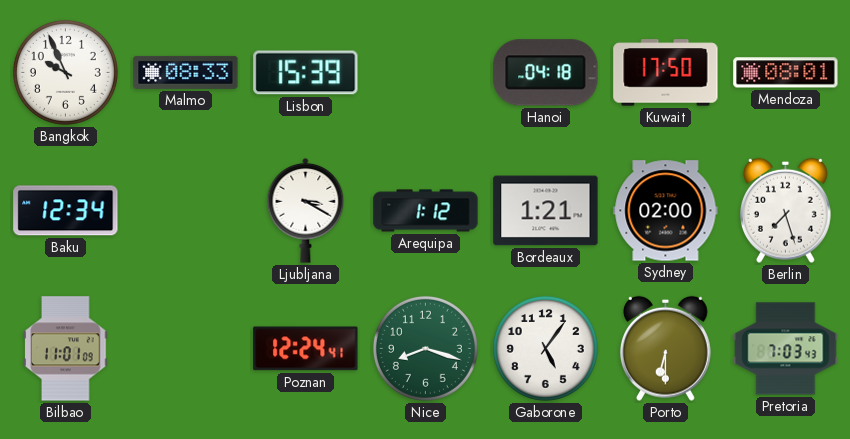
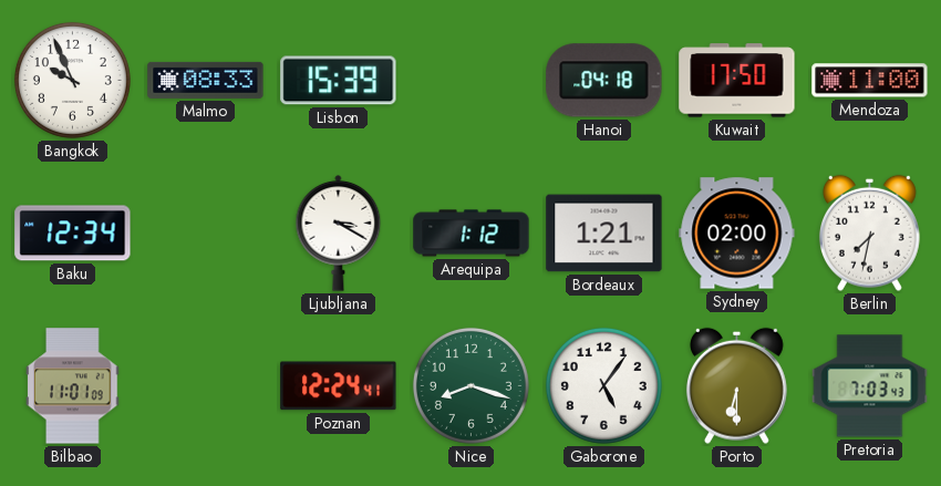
Mendoza: 08:01 -> 11:00 (870, 81)
Berlin: 7:27 -> 7:32 (869, 232)
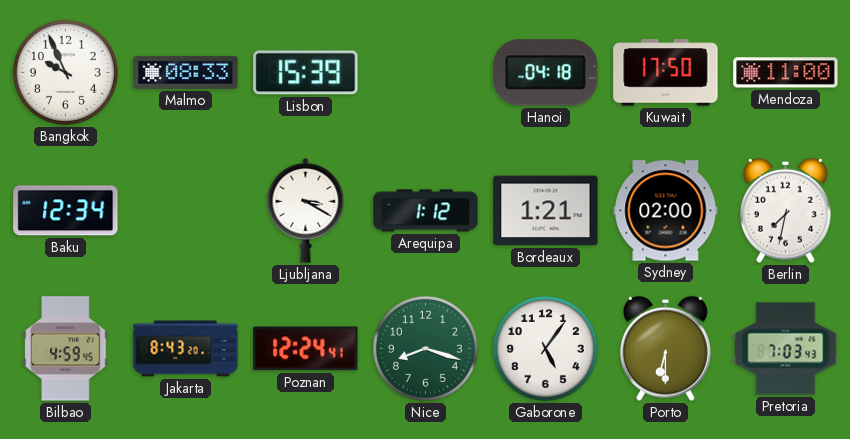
Bilbao: 11:01 -> 4:59 (66, 349)
Jakarta: none -> 8:43 (186, 349)
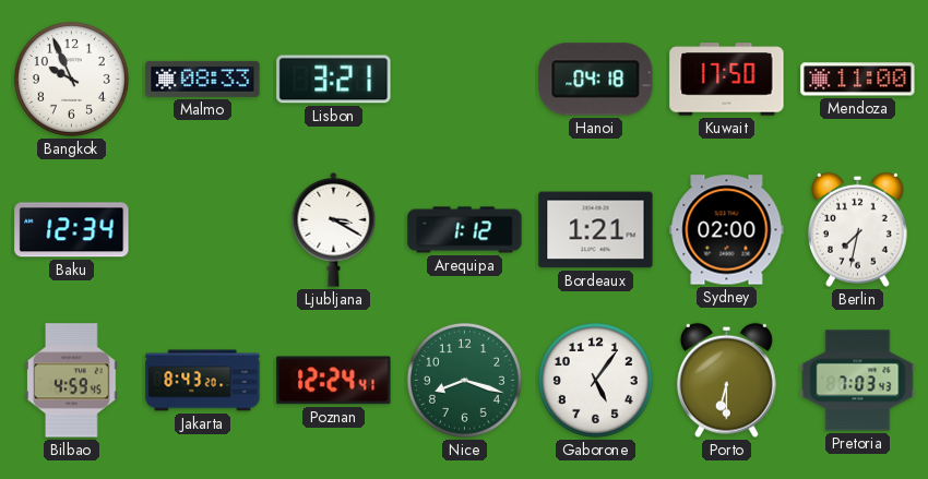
Lisbon: 15:39 -> 3:21 (334, 80)
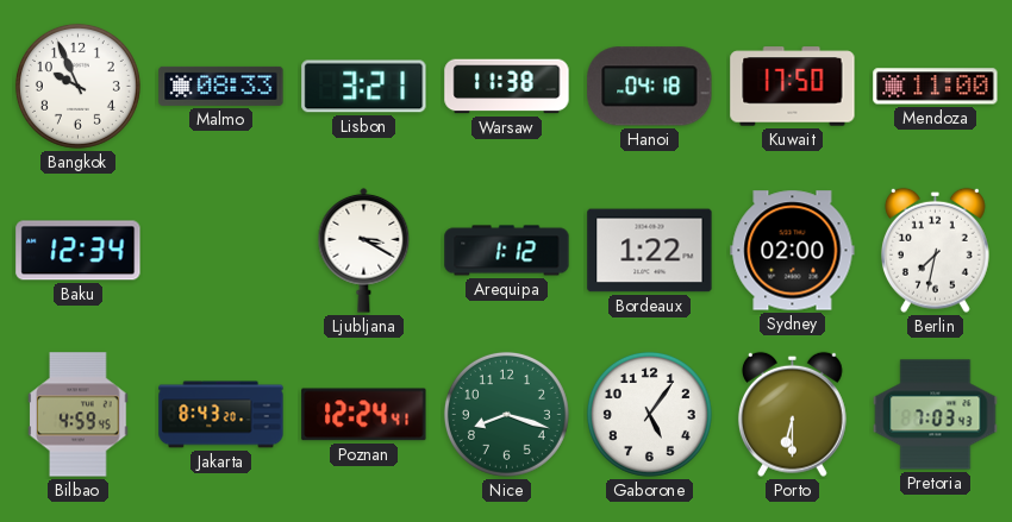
Warsaw: none -> 11:38 (507, 87)
Bordeaux: 1:21 -> 1:22 (650, 251)
